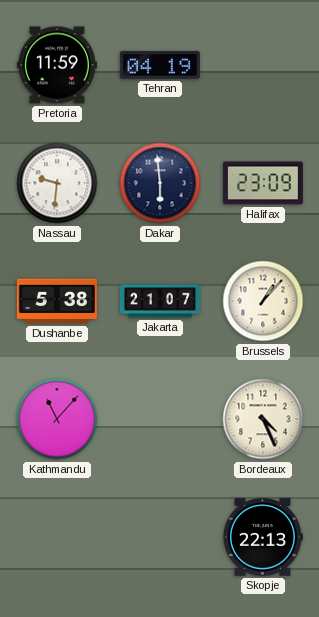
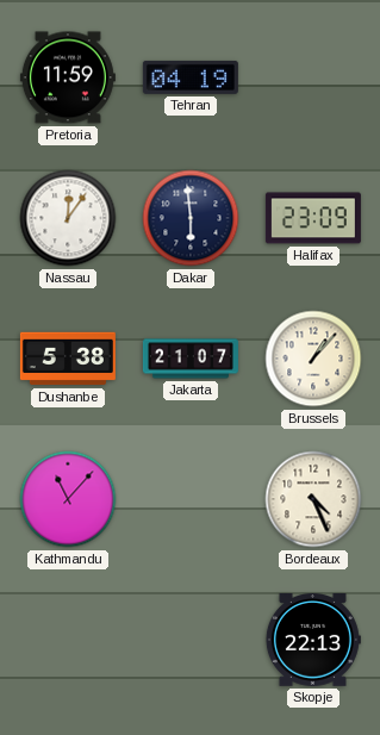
Nassau: 9:31 -> 12:06 (68, 218)
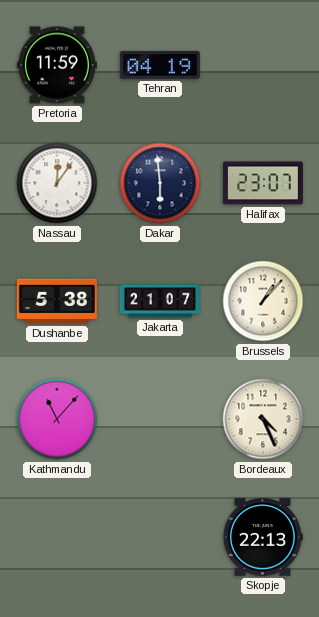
Halifax: 23:09 -> 23:07 (263, 183)
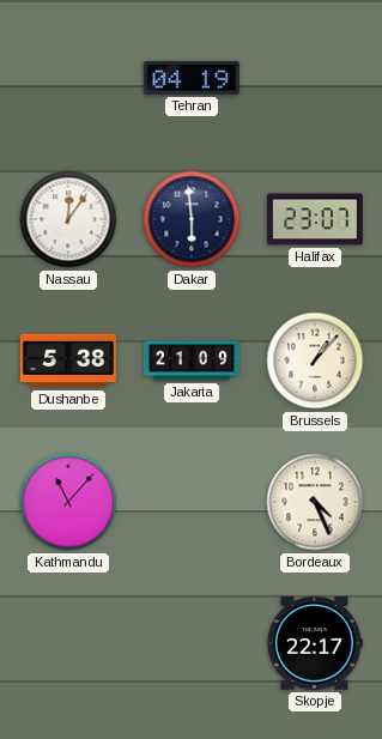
Pretoria: 11:59 -> none (57, 65)
Jakarta: 21:07 -> 21:09 (192, 361)
Skopje: 22:13 -> 22:17 (315, 644)
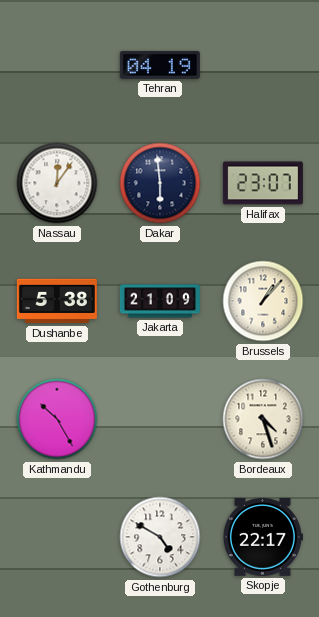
Kathmandu: 11:07 -> 10:25 (57, 419)
Bordeaux: 4:26 -> 4:27 (263, 419)
Gothenburg: none -> 4:50 (160, 537)
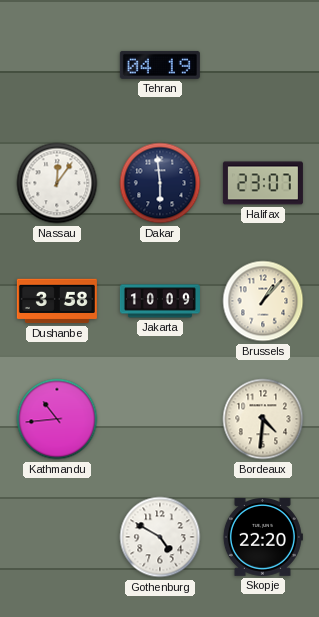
Dushanbe: 5:38 -> 3:58 (57, 301)
Jakarta: 21:09 -> 10:09 (160, 301)
Kathmandu: 10:25 -> 10:44 (57, 419)
Bordeaux: 4:27 -> 4:31 (263, 419)
Skopje: 22:17 -> 22:20 (263, 538)
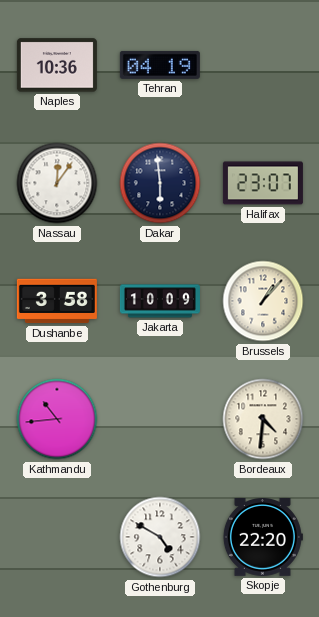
Naples: none -> 10:36 (57, 65)
